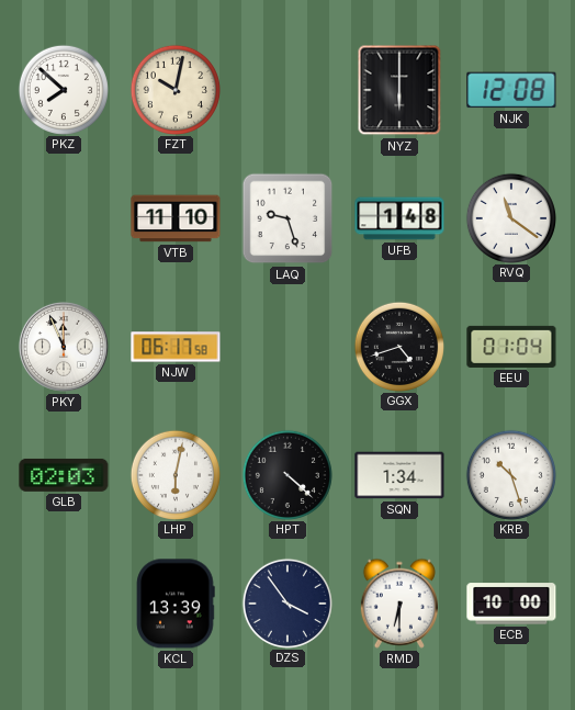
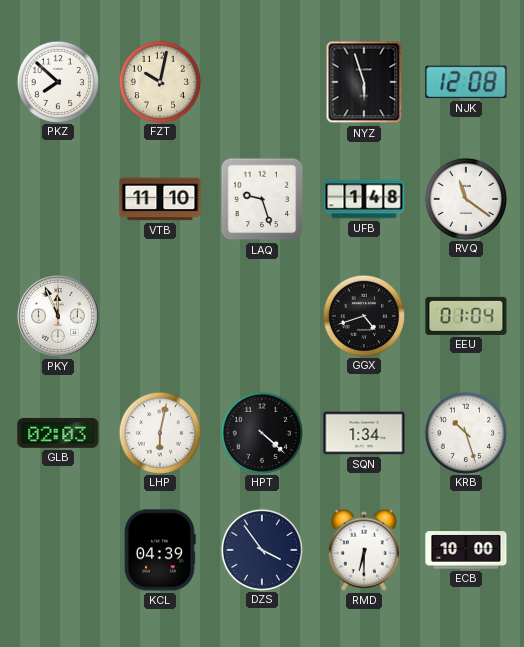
NYZ: 6:00 -> 5:57 (364, 82)
NJW: 06:17 -> none (176, 347)
KCL: 13:39 -> 04:39 (160, 550)
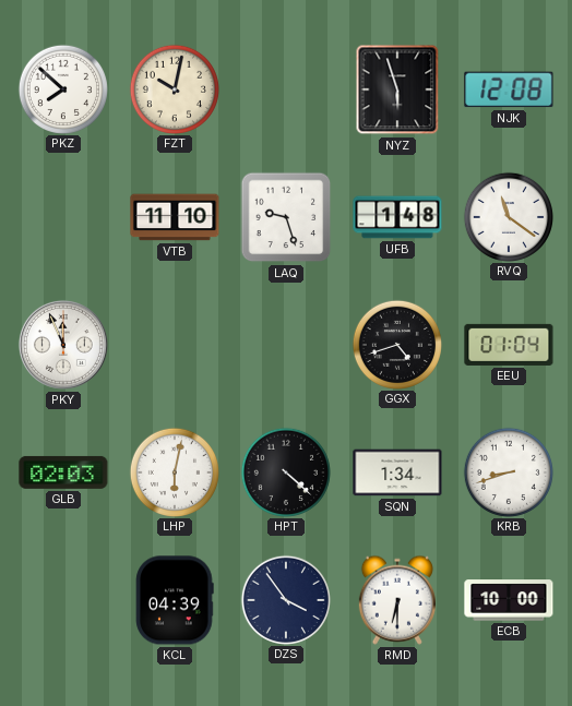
KRB: 10:27 -> 8:42 (508, 471)
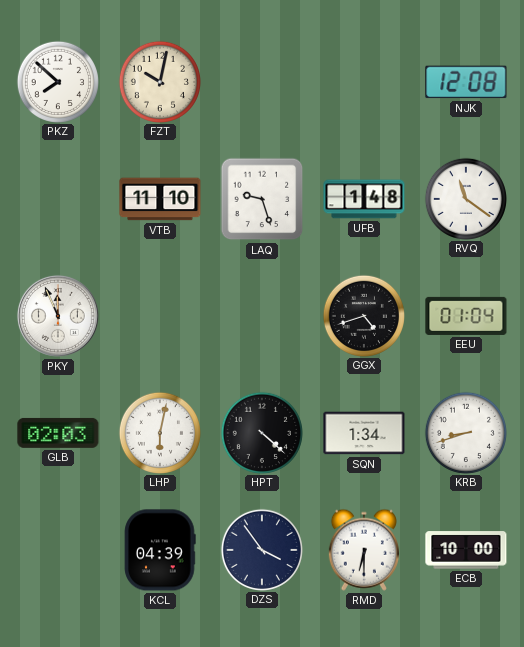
NYZ: 5:57 -> none (397, 89)
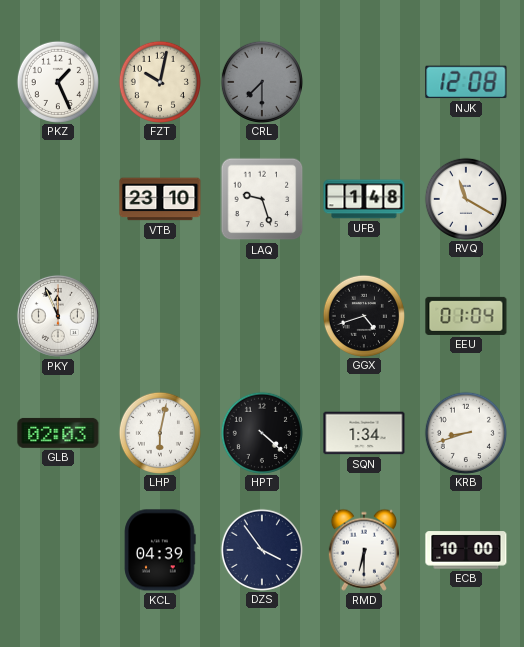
PKZ: 7:52 -> 1:26 (57, 81)
CRL: none -> 7:30 (261, 81)
VTB: 11:10 -> 23:10 (160, 199)
RVQ: 11:21 -> 11:20 (465, 198)
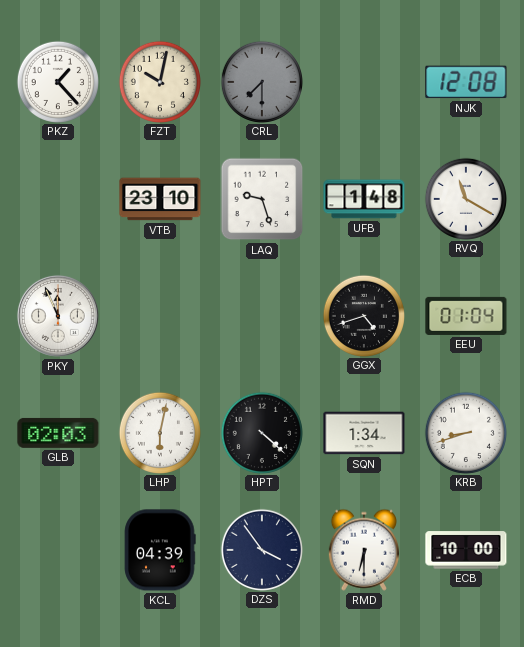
PKZ: 1:26 -> 1:23 (57, 81)
